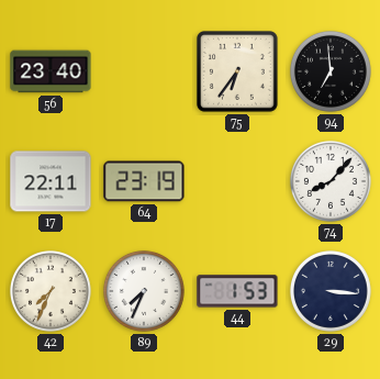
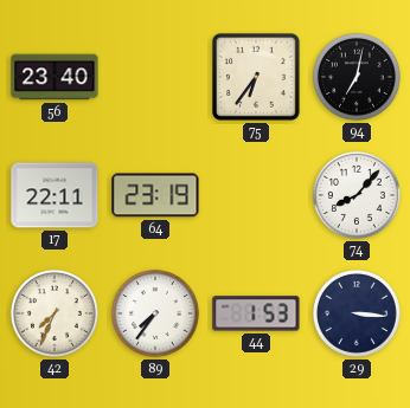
94: 6:59 -> 7:02 (357, 77)
89: 7:34 -> 7:36 (155, 313)
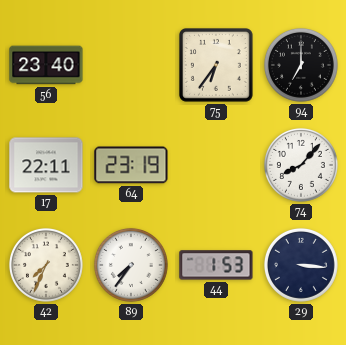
94: 7:02 -> 7:00 (301, 65)
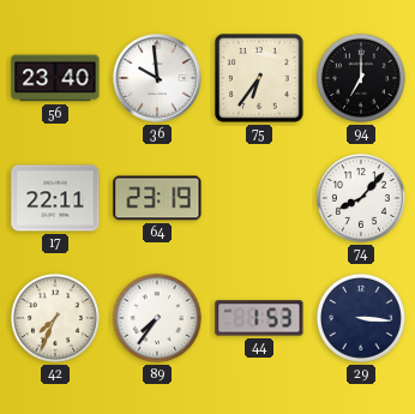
36: none -> 9:59 (157, 78)
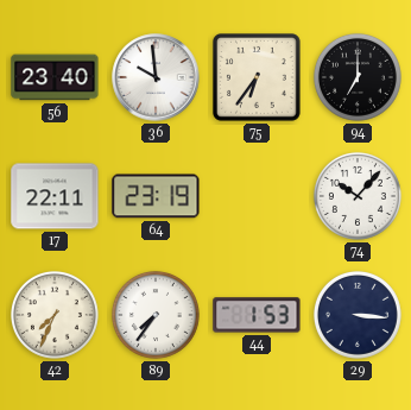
74: 8:07 -> 10:07 (358, 196)
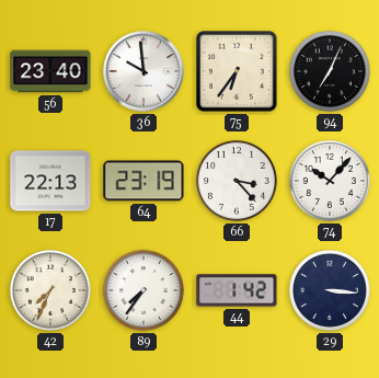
94: 7:00 -> 7:04 (330, 71)
17: 22:11 -> 22:13 (50, 181)
66: none -> 3:23 (237, 181)
44: 1:53 -> 1:42 (237, 290)
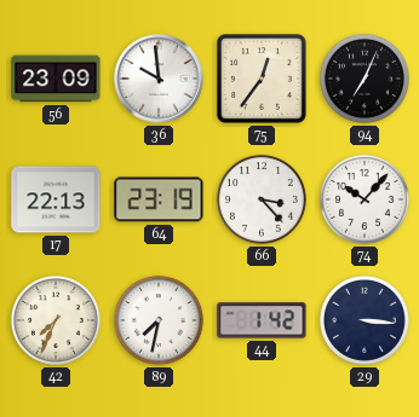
56: 23:40 -> 23:09 (56, 79)
75: 6:36 -> 12:36 (263, 80)
89: 7:36 -> 7:32 (159, 320)
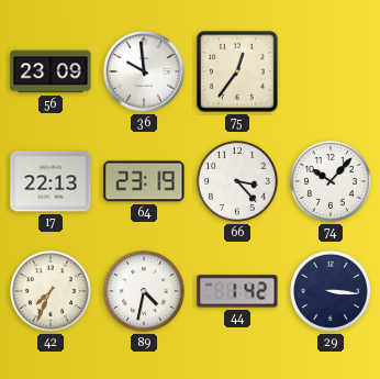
94: 7:04 -> none (365, 79)
89: 7:32 -> 4:32 (144, 291)
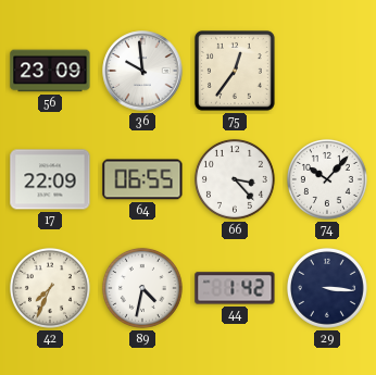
17: 22:13 -> 22:09 (50, 179)
64: 23:19 -> 06:55 (142, 179)
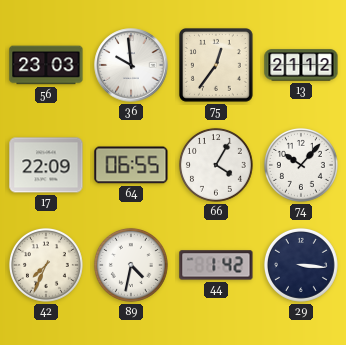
56: 23:09 -> 23:03 (46, 65)
13: none -> 21:12 (301, 65)
66: 3:23 -> 4:05 (216, 165)
